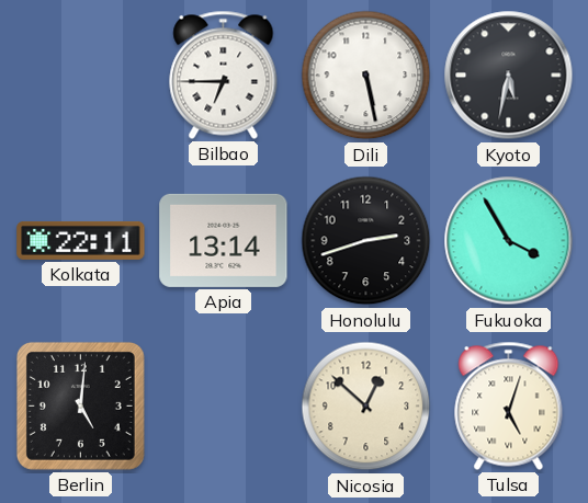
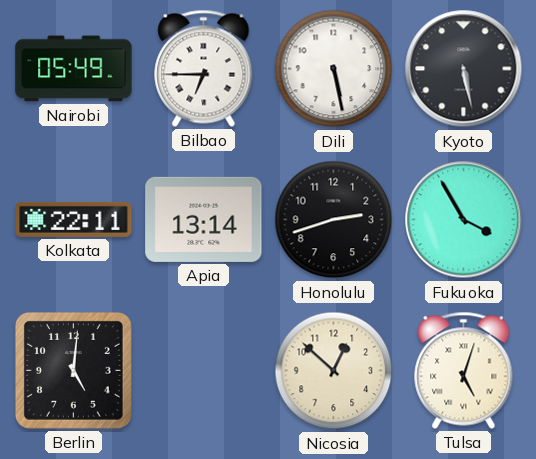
Nairobi: none -> 05:49 (74, 69)
Kyoto: 5:32 -> 5:28 (464, 69)
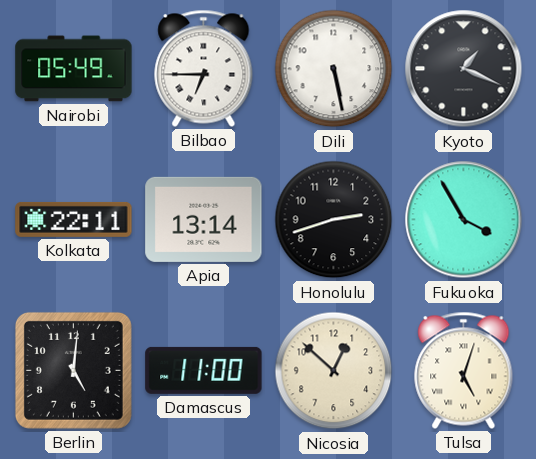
Kyoto: 5:28 -> 1:19 (464, 69)
Damascus: none -> 11:00 (204, 370)
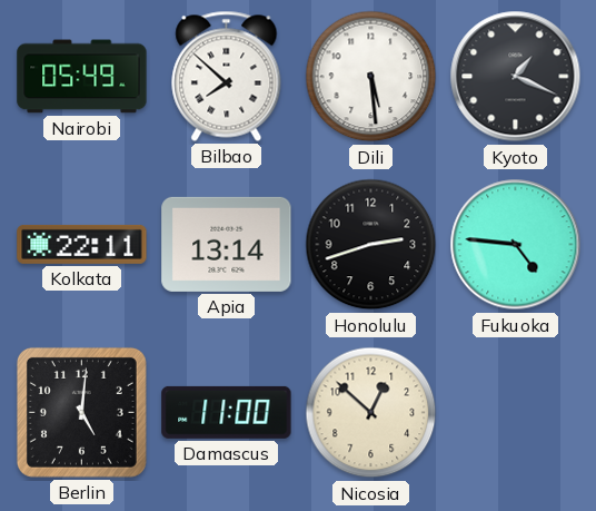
Bilbao: 6:45 -> 7:52 (227, 76)
Dili: 5:28 -> 5:29 (371, 77)
Fukuoka: 3:55 -> 4:46 (516, 245)
Tulsa: 5:03 -> none (464, 370)
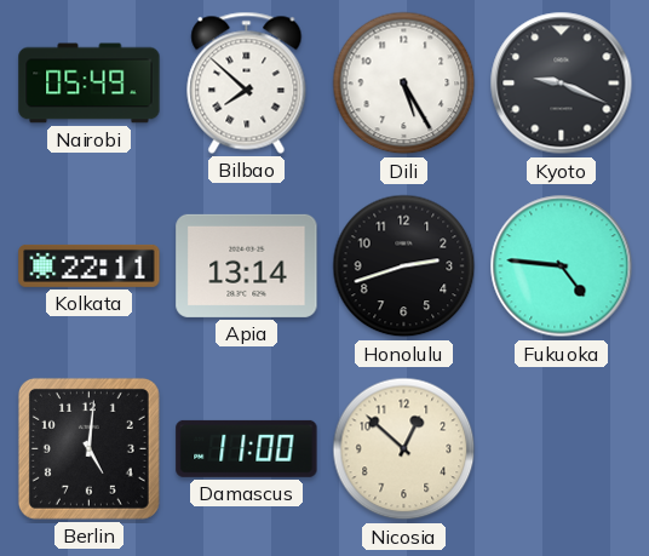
Dili: 5:29 -> 5:25 (404, 84)
Kyoto: 1:19 -> 9:19 (562, 84)
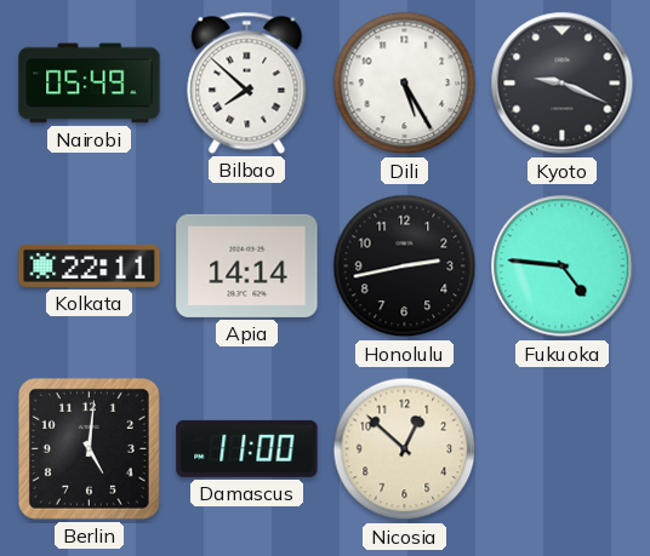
Apia: 13:14 -> 14:14 (247, 265)
Honolulu: 2:42 -> 2:43 (405, 266)
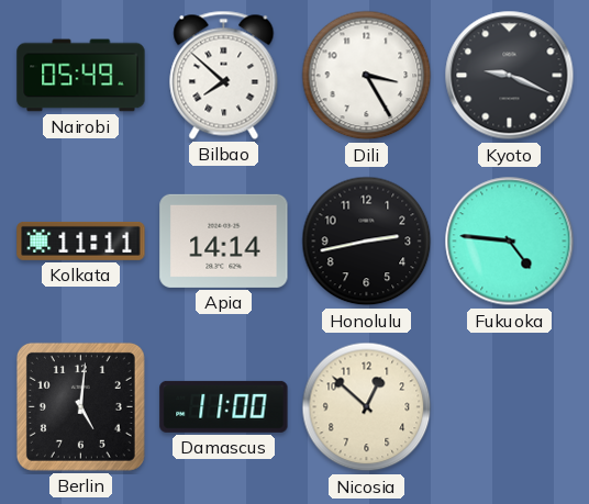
Dili: 5:25 -> 3:25 (367, 76)
Kolkata: 22:11 -> 11:11 (81, 240)
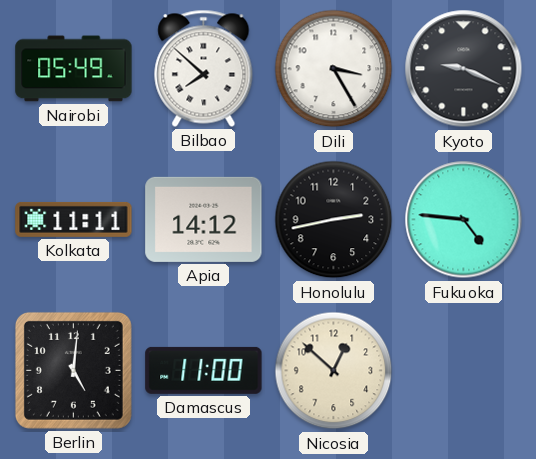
Apia: 14:14 -> 14:12 (204, 219)
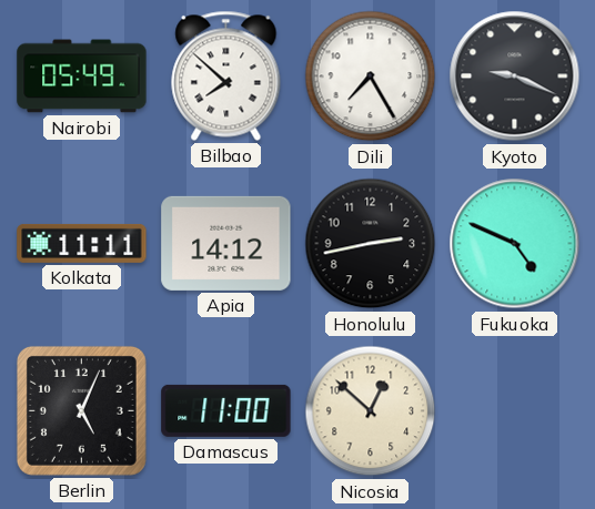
Dili: 3:25 -> 7:25 (371, 77)
Fukuoka: 4:46 -> 4:49 (515, 244)
Berlin: 5:01 -> 5:04 (81, 410)
